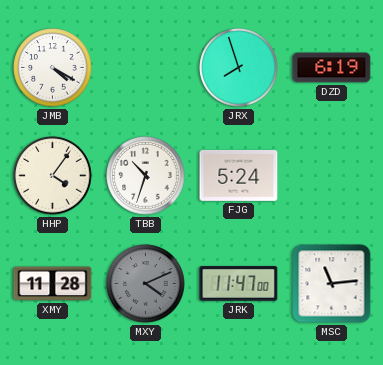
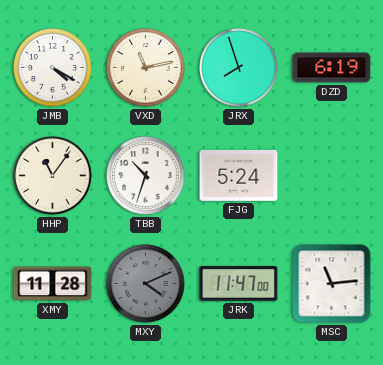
VXD: none -> 11:13 (146, 68)
HHP: 4:06 -> 11:06 (53, 176)
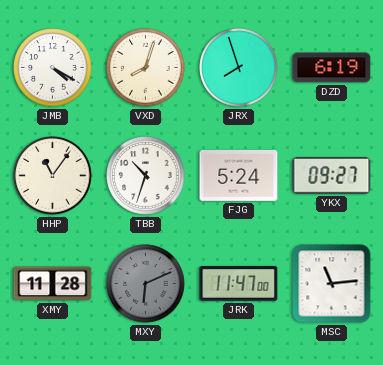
VXD: 11:13 -> 8:03 (146, 68)
YKX: none -> 09:27 (332, 176)
MXY: 4:11 -> 6:11 (146, 284)
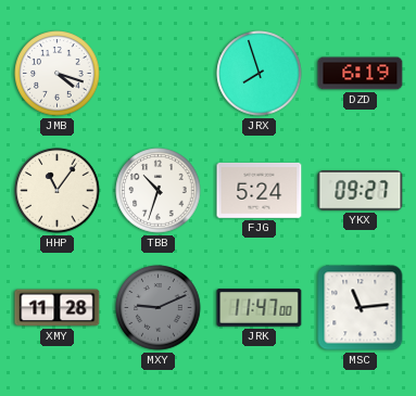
JMB: 4:20 -> 4:18 (58, 74)
VXD: 8:03 -> none (146, 68)
MXY: 6:11 -> 9:11 (159, 308)
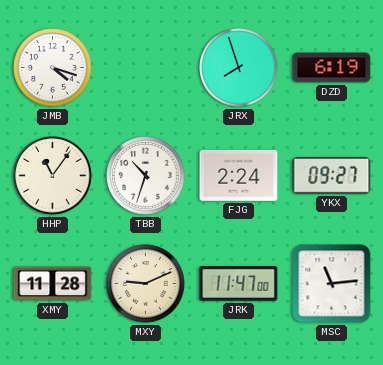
FJG: 5:24 -> 2:24 (239, 175)
MXY dial: grey -> cream (146, 284)
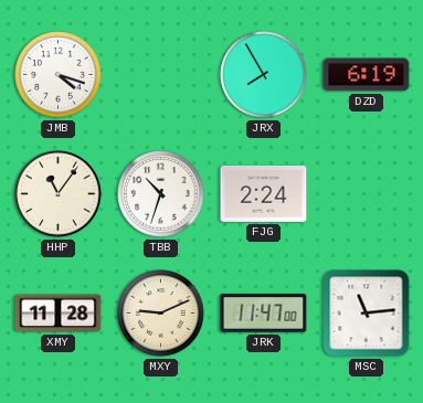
JRX: 7:57 -> 7:55 (264, 75)
YKX: 09:27 -> none (332, 176)
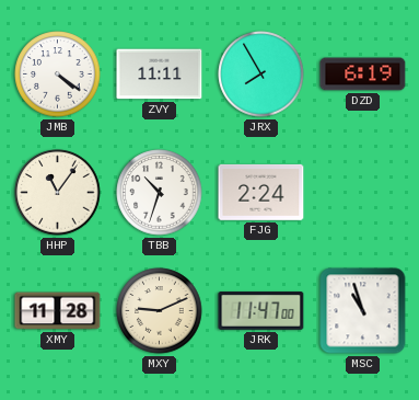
JMB: 4:18 -> 4:21 (58, 75)
ZVY: none -> 11:11 (160, 75)
MSC: 11:14 -> 10:57 (363, 311)
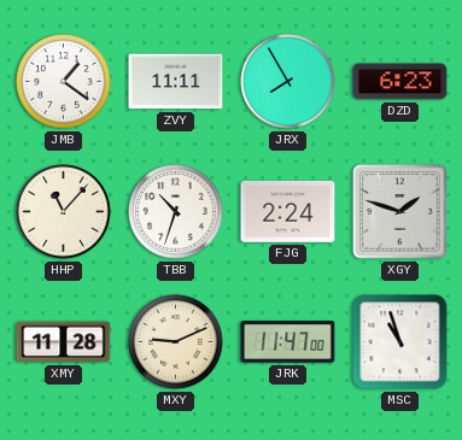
JMB: 4:21 -> 1:21 (64, 82)
DZD: 6:19 -> 6:23 (400, 82)
HHP: 11:06 -> 11:07 (64, 212)
XGY: none -> 1:48 (400, 212)
